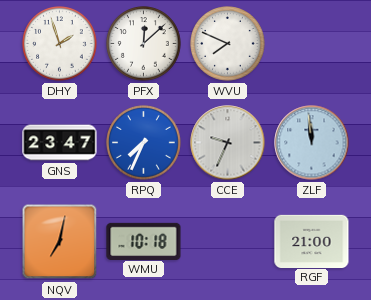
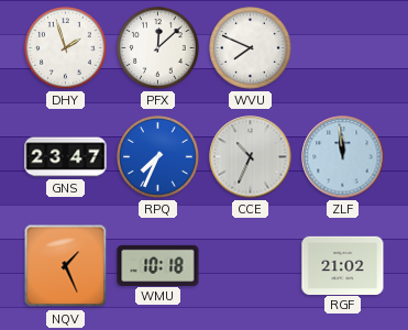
CCE: 9:34 -> 10:34 (251, 157)
NQV: 7:02 -> 1:26 (66, 266)
RGF: 21:00 -> 21:02 (343, 265)
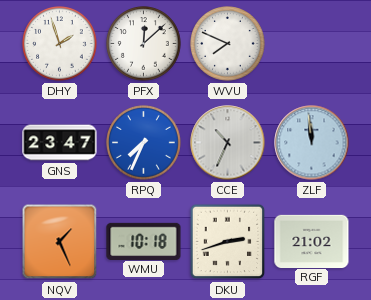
DKU: none -> 2:42 (228, 242)
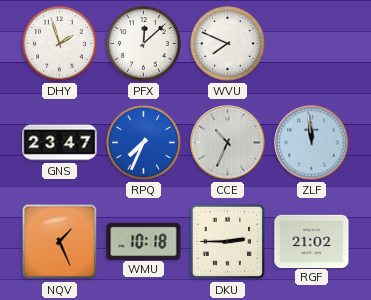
DKU: 2:42 -> 2:45 (228, 242)
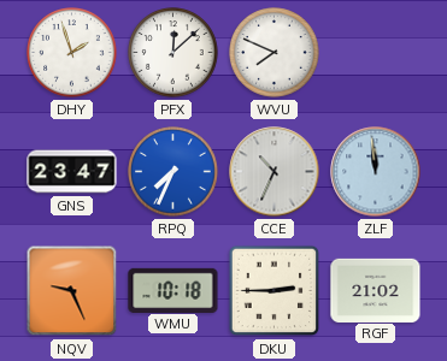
NQV: 1:26 -> 9:26 (72, 291)
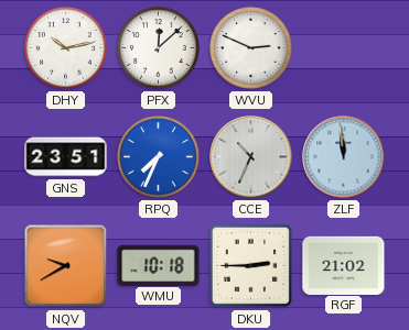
DHY: 1:57 -> 10:13 (66, 48)
WVU: 7:49 -> 2:49 (251, 48)
GNS: 23:47 -> 23:51 (66, 157)
NQV: 9:26 -> 9:40 (66, 266)
